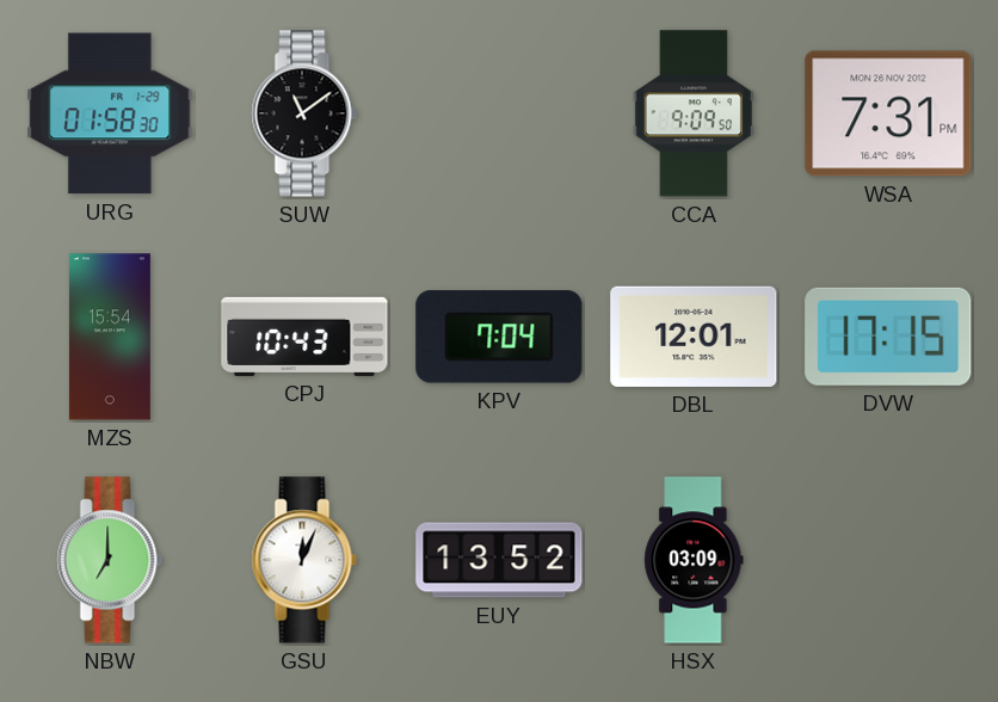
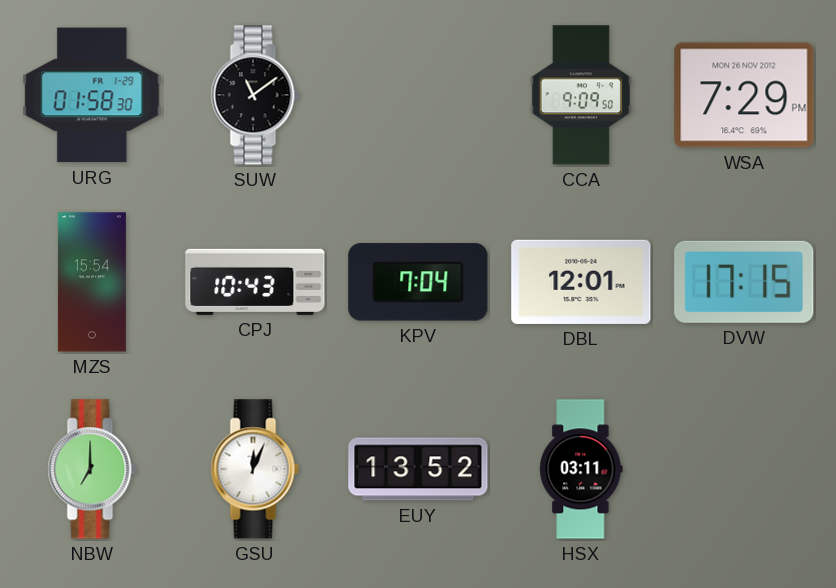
WSA: 7:31 -> 7:29 (744, 95)
HSX: 03:09 -> 03:11 (581, 469)
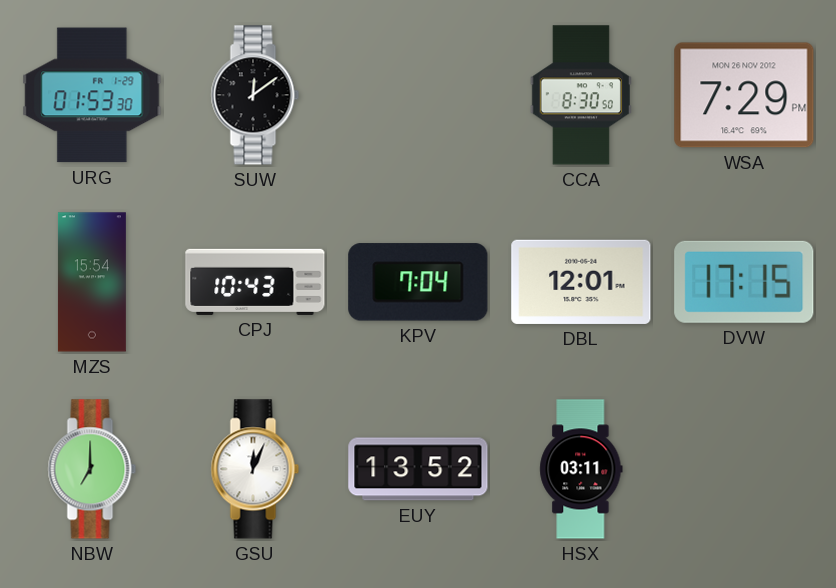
URG: 01:58 -> 01:53 (92, 95)
SUW: 11:09 -> 12:09 (255, 95)
CCA: 9:09 -> 8:30 (581, 95)
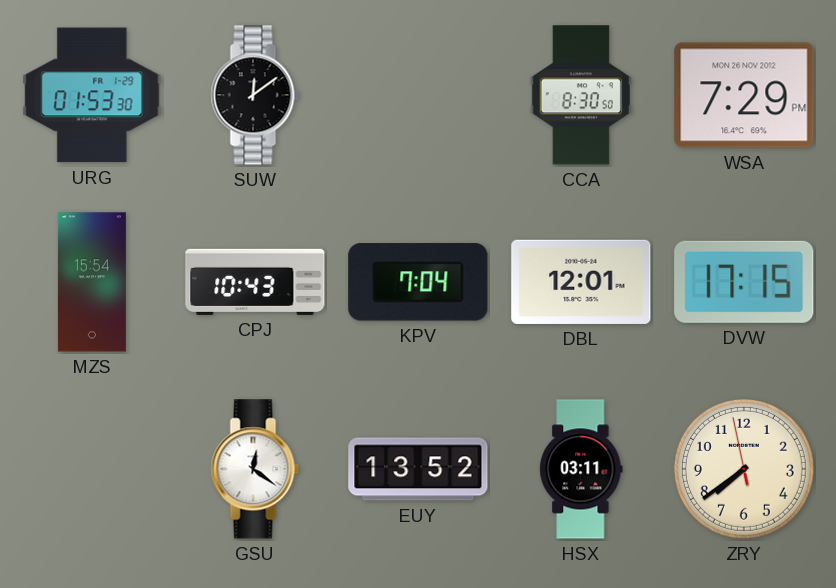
NBW: 7:00 -> none (92, 469)
GSU: 12:04 -> 12:21 (255, 469)
ZRY: none -> 7:38 (744, 469)
